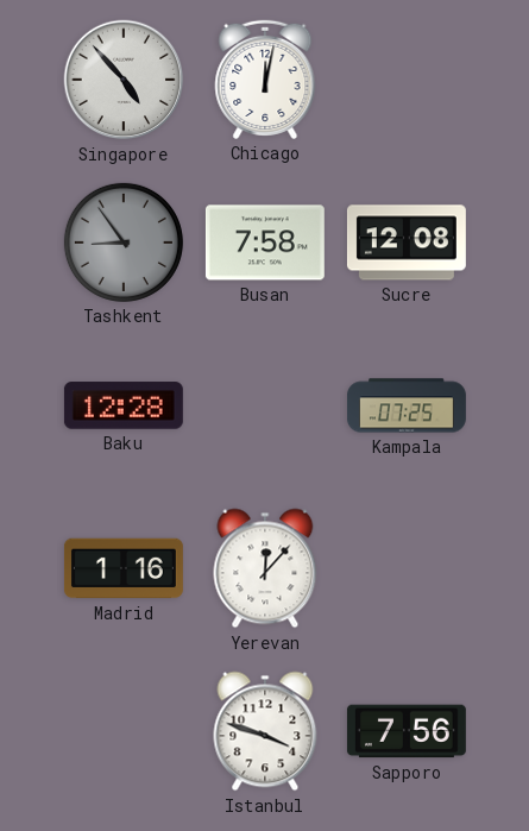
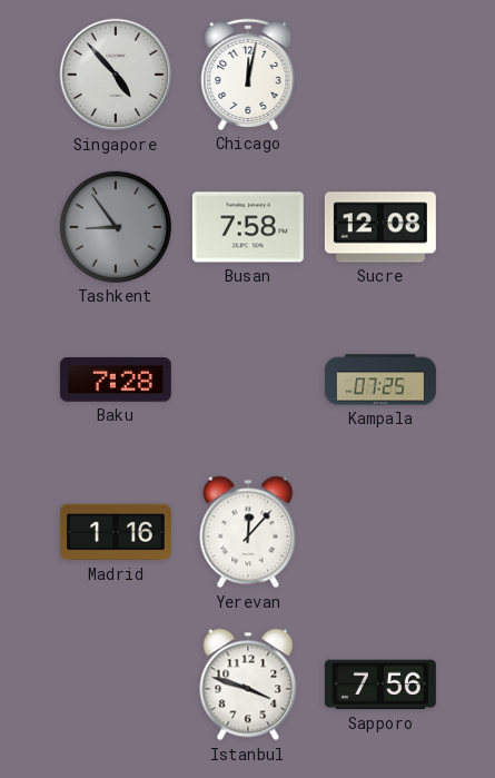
Baku: 12:28 -> 7:28 (116, 380)
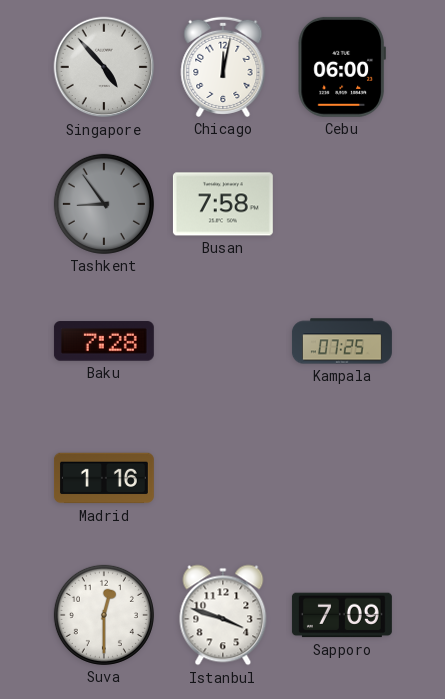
Cebu: none -> 06:00 (342, 67)
Sucre: 12:08 -> none (380, 227)
Yerevan: 12:07 -> none (248, 532)
Suva: none -> 12:30 (104, 615)
Sapporo: 7:56 -> 7:09 (342, 615)
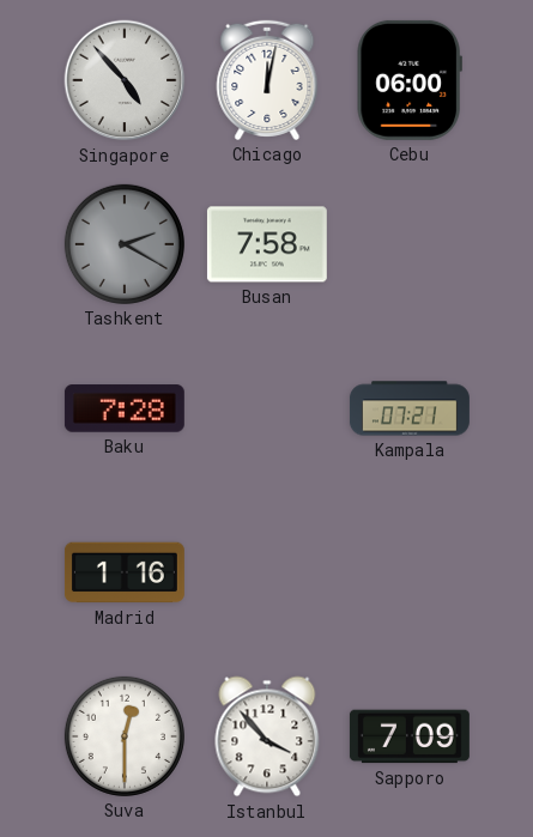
Tashkent: 8:54 -> 2:20 (125, 244)
Kampala: 07:25 -> 07:21 (410, 408)
Istanbul: 3:48 -> 3:53 (267, 736)
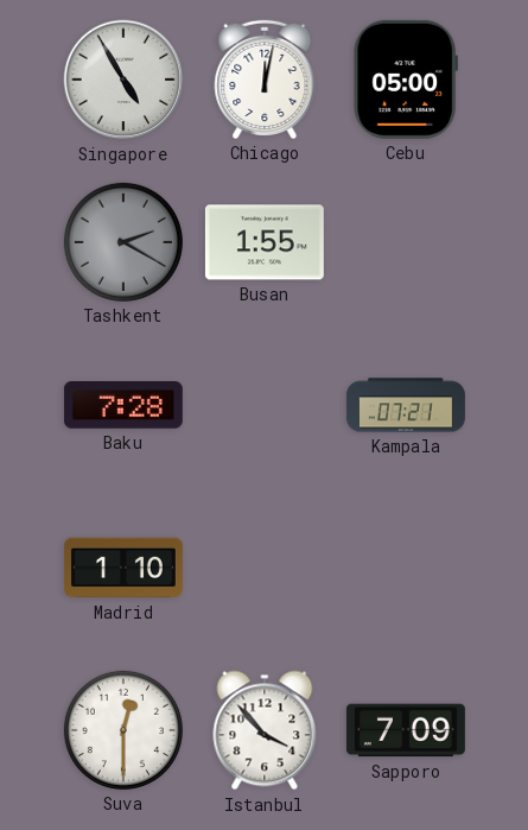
Singapore: 4:53 -> 4:55 (123, 80)
Cebu: 06:00 -> 05:00 (406, 80)
Busan: 7:58 -> 1:55 (265, 242)
Madrid: 1:16 -> 1:10 (123, 568)
